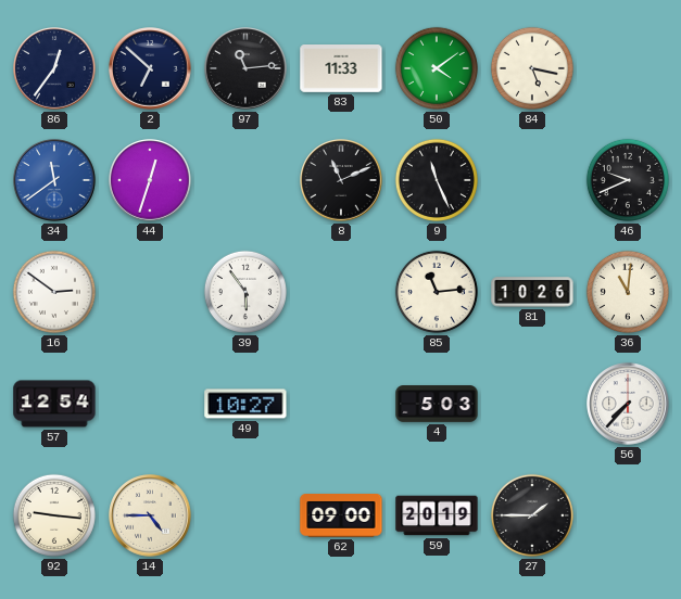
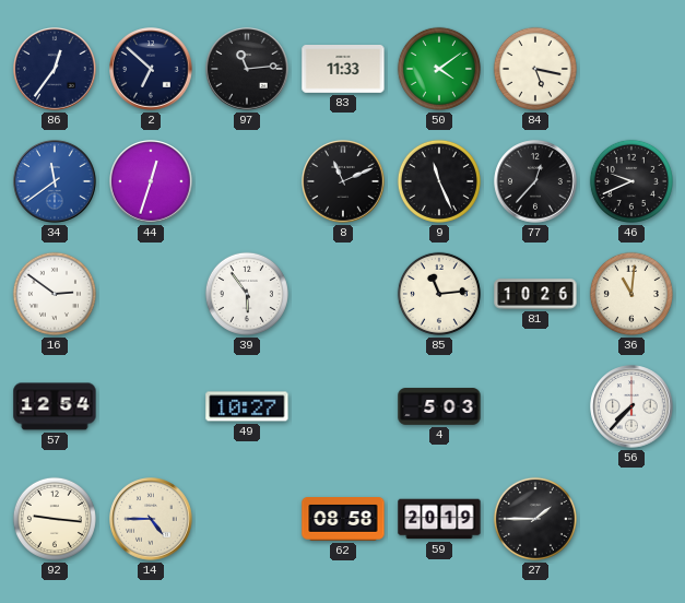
77: none -> 12:37 (535, 181)
62: 09:00 -> 08:58 (343, 520)
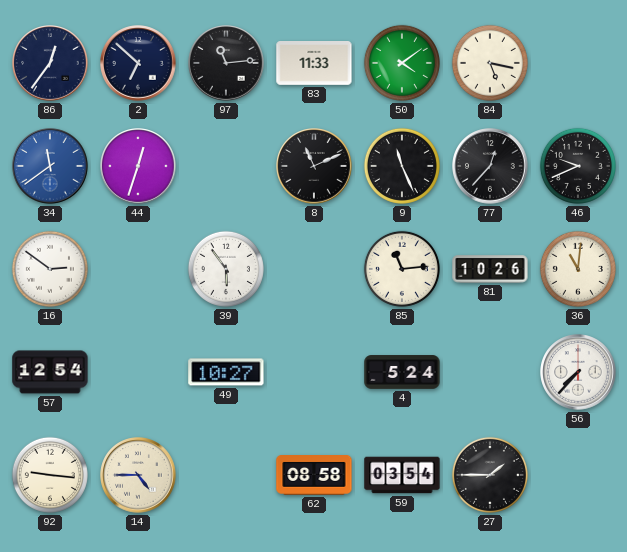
4: 5:03 -> 5:24 (402, 372)
59: 20:19 -> 03:54 (402, 475)
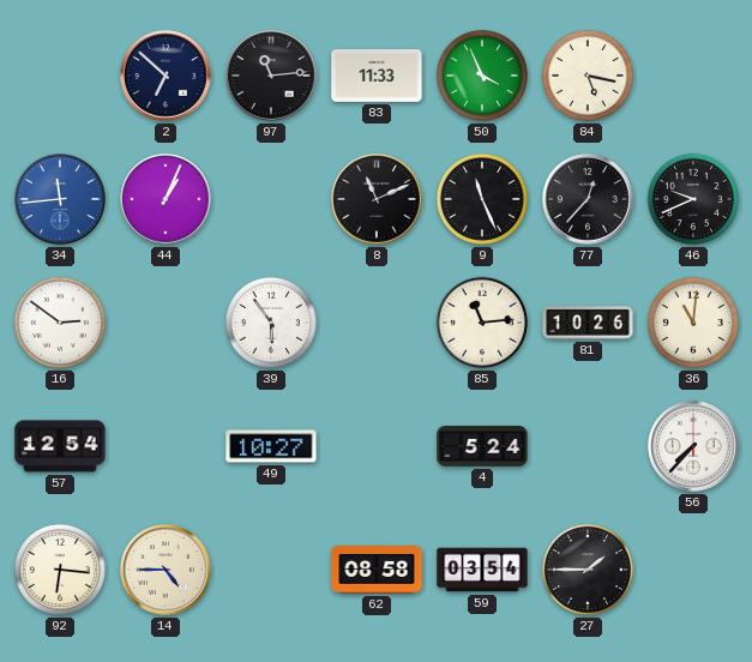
86: 12:36 -> none (50, 63)
50: 4:09 -> 3:56 (482, 76)
34: 11:39 -> 11:44 (60, 199)
44: 12:33 -> 1:04 (166, 199)
92: 9:16 -> 6:16 (60, 570)
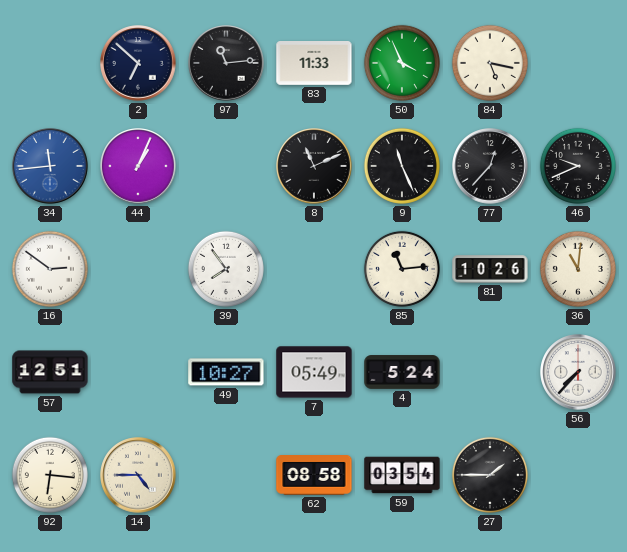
39: 5:54 -> 7:54 (226, 269)
57: 12:54 -> 12:51 (50, 372)
7: none -> 05:49 (314, 372)
